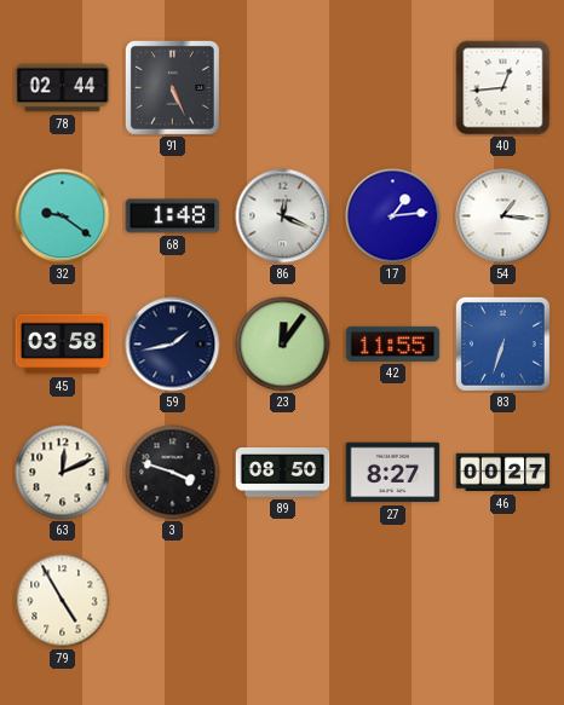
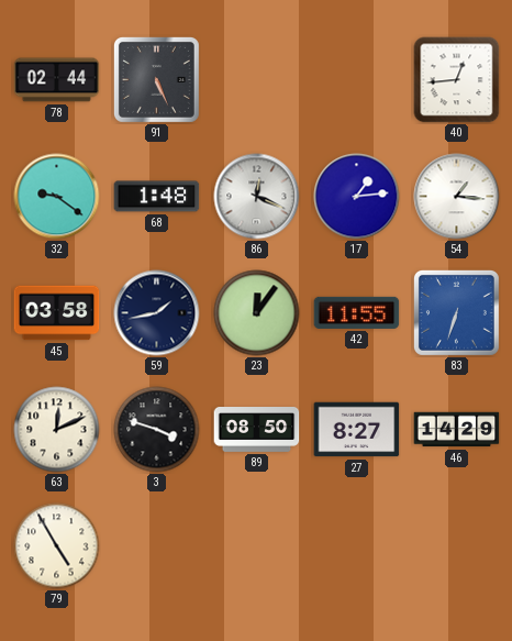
46: 00:27 -> 14:29 (457, 430)
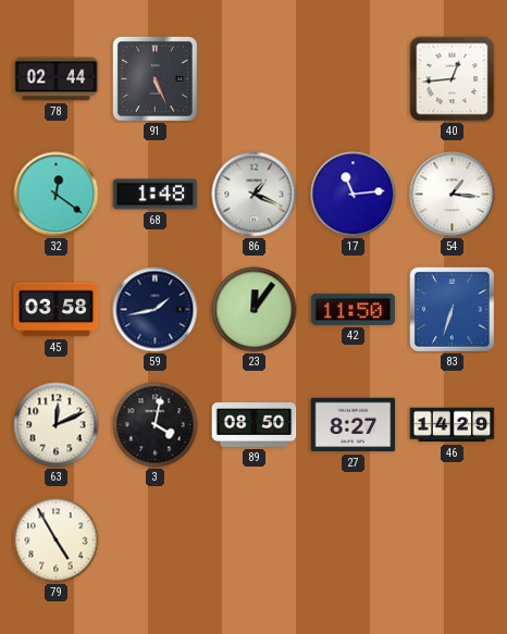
32: 9:21 -> 12:21 (57, 195)
86: 12:19 -> 1:19 (255, 195)
17: 1:14 -> 11:14 (354, 195)
42: 11:55 -> 11:50 (354, 309)
3: 3:48 -> 4:02 (156, 425)
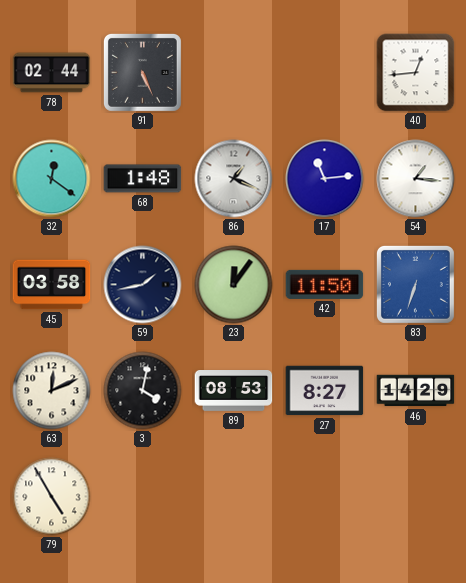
89: 08:50 -> 08:53 (234, 391)
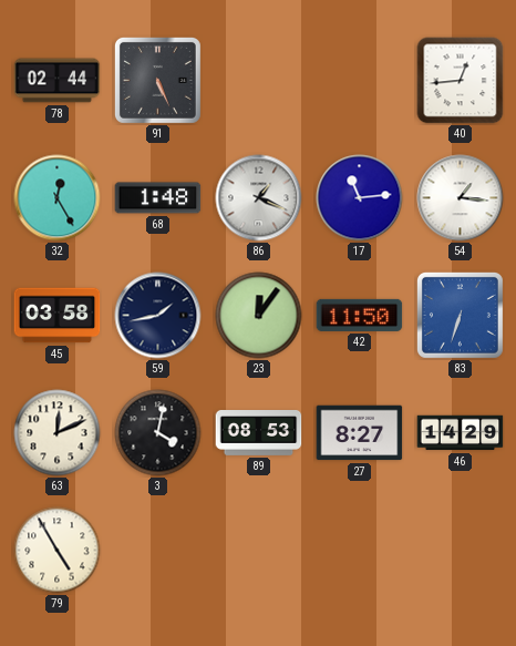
32: 12:21 -> 12:25 (58, 198)
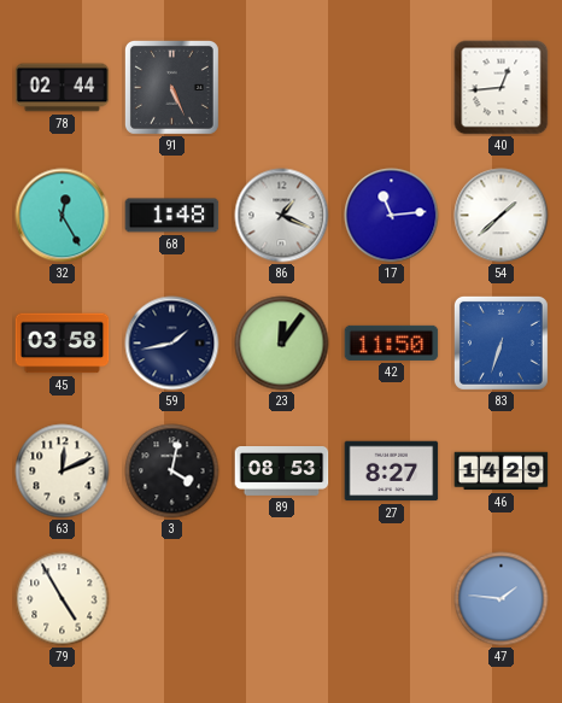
54: 1:16 -> 1:38 (502, 216)
47: none -> 1:46 (502, 599)
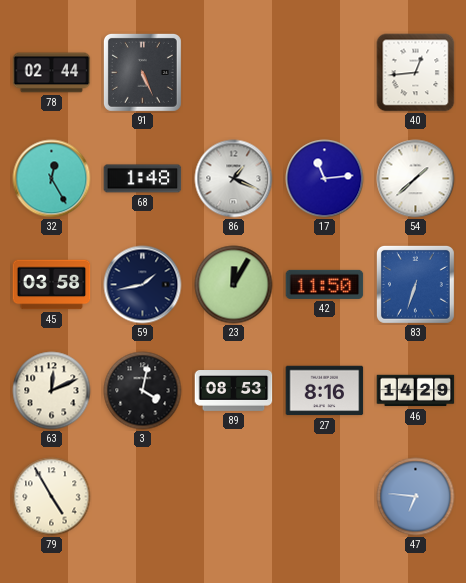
23: 12:06 -> 12:05 (234, 285)
27: 8:27 -> 8:16 (325, 391)
47: 1:46 -> 6:46 (416, 497)
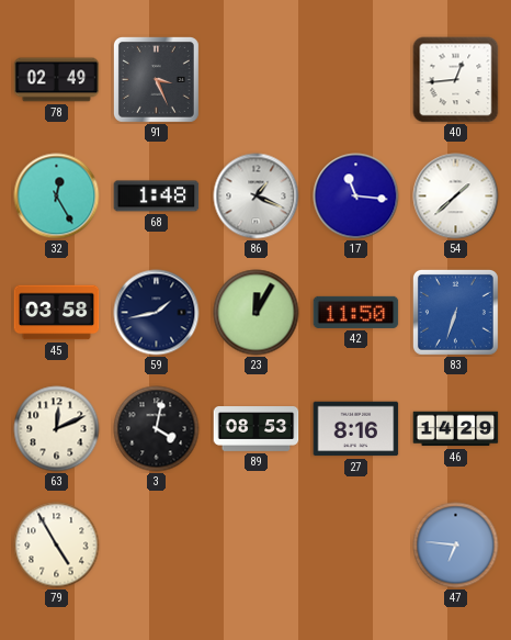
78: 02:44 -> 02:49 (57, 80)
91: 5:26 -> 3:26 (156, 79)
17: 11:14 -> 11:16 (356, 197)
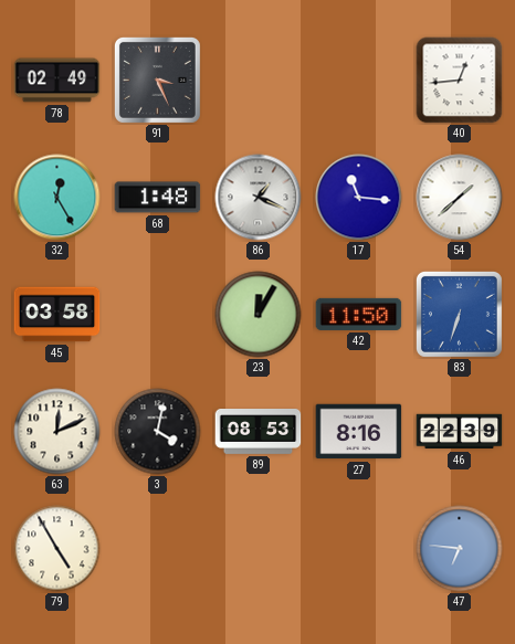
59: 1:43 -> none (157, 313)
46: 14:29 -> 22:39 (460, 432)
